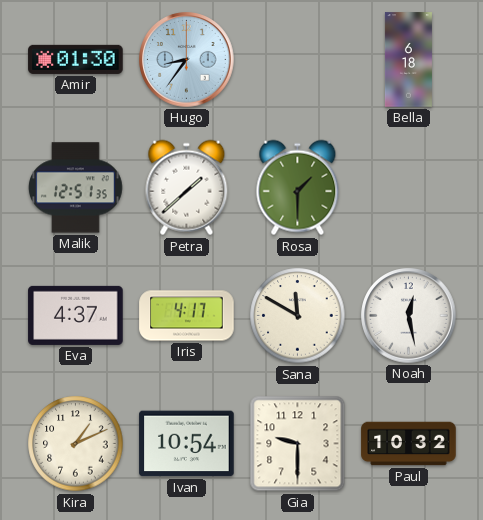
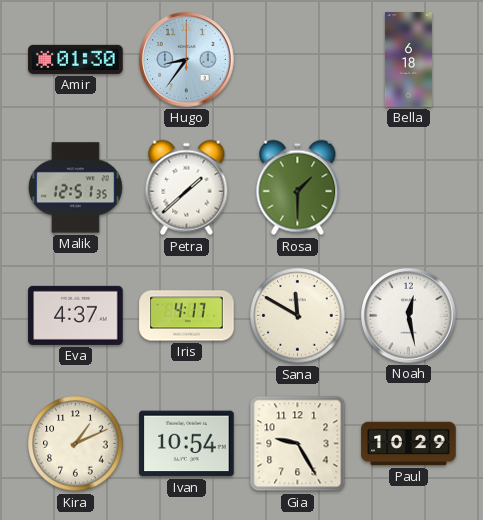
Gia: 9:30 -> 9:25 (298, 444)
Paul: 10:32 -> 10:29 (409, 444)
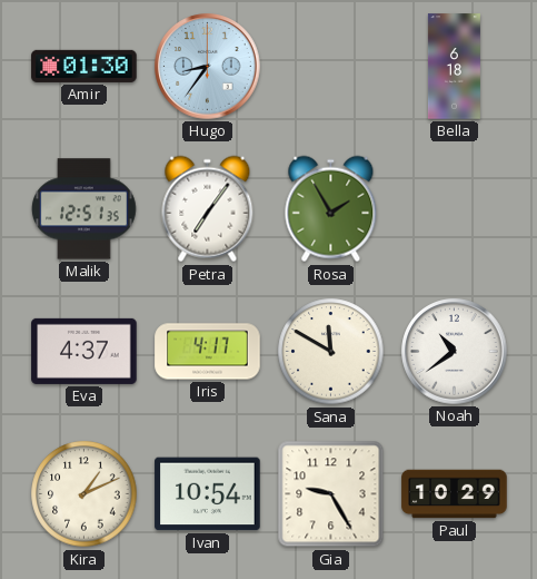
Petra: 1:38 -> 7:06 (208, 209)
Rosa: 1:30 -> 1:55 (331, 209)
Noah: 12:28 -> 10:39 (455, 352)
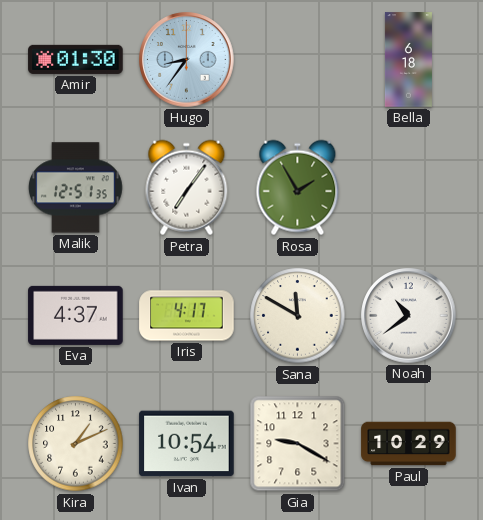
Gia: 9:25 -> 9:20 (298, 444)
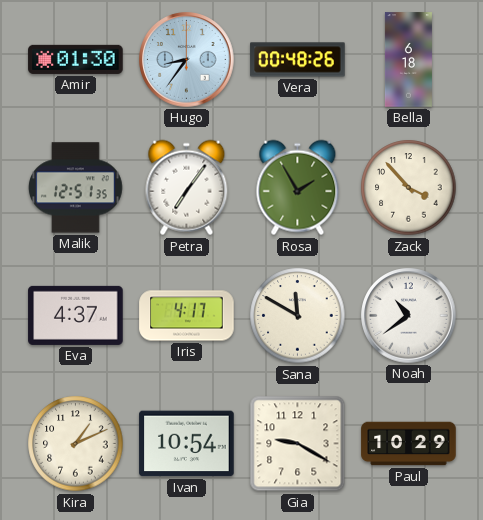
Vera: none -> 00:48 (298, 60)
Zack: none -> 3:53 (409, 188)
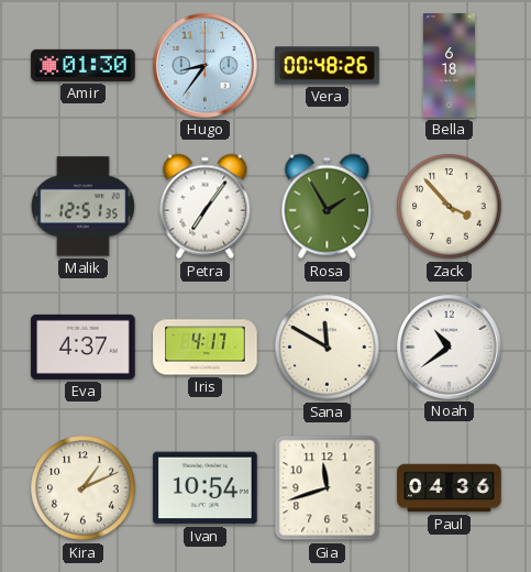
Gia: 9:20 -> 11:42 (328, 488)
Paul: 10:29 -> 04:36 (450, 488)
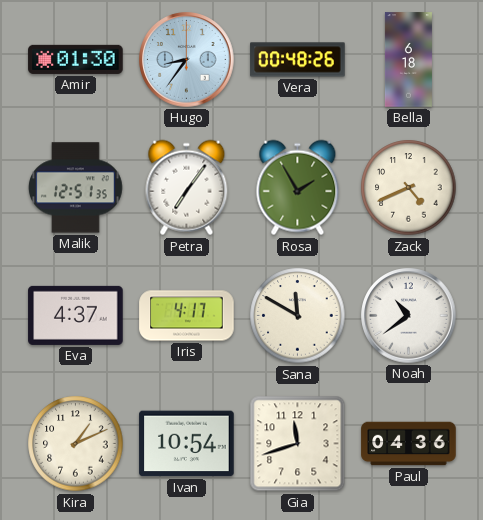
Zack: 3:53 -> 4:41 (409, 188)
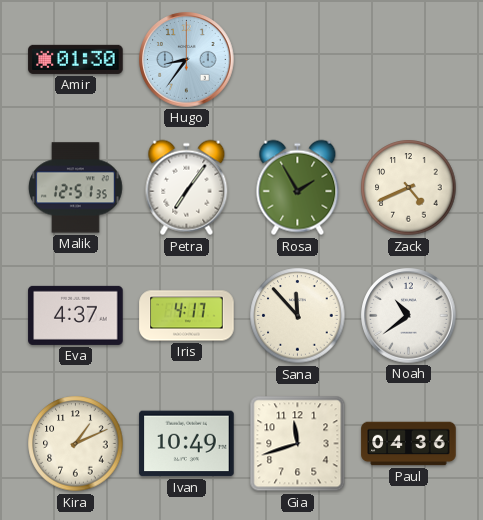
Vera: 00:48 -> none (298, 60)
Bella: 6:18 -> none (408, 60)
Sana: 11:50 -> 11:53 (298, 316)
Ivan: 10:54 -> 10:49 (187, 444)
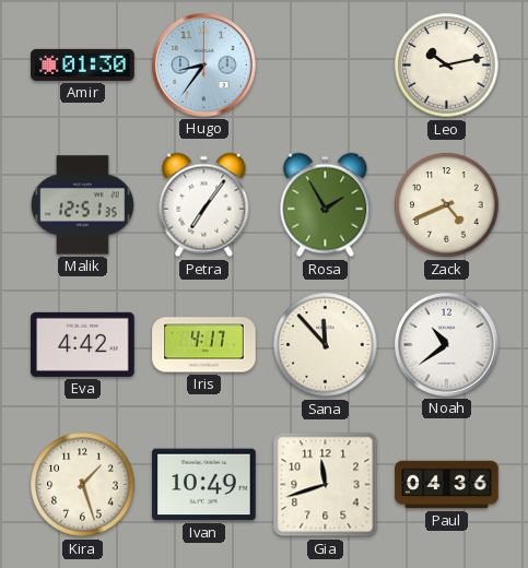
Leo: none -> 10:13 (447, 66)
Eva: 4:37 -> 4:42 (83, 344)
Kira: 1:11 -> 1:27 (83, 485)
